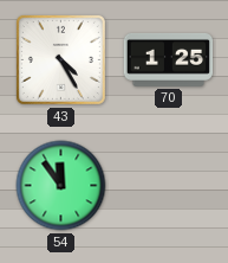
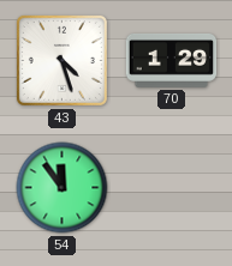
43: 4:25 -> 4:27 (61, 60)
70: 1:25 -> 1:29 (172, 60)
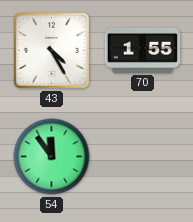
43: 4:27 -> 4:25 (51, 50)
70: 1:29 -> 1:55 (143, 50)
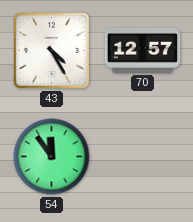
70: 1:55 -> 12:57 (143, 50)
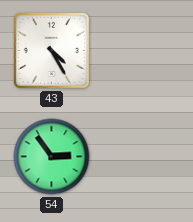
70: 12:57 -> none (143, 50)
54: 11:54 -> 2:54 (52, 157)
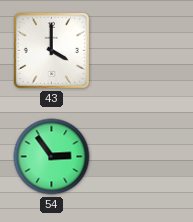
43: 4:25 -> 4:00 (51, 50)
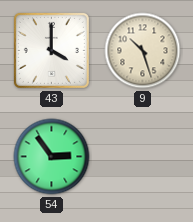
9: none -> 10:27 (143, 51)
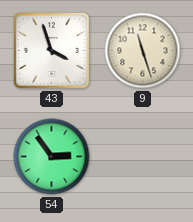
43: 4:00 -> 3:57 (51, 50)
9: 10:27 -> 11:27 (143, 51)
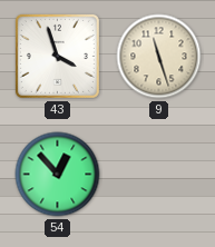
54: 2:54 -> 12:53 (58, 175)
